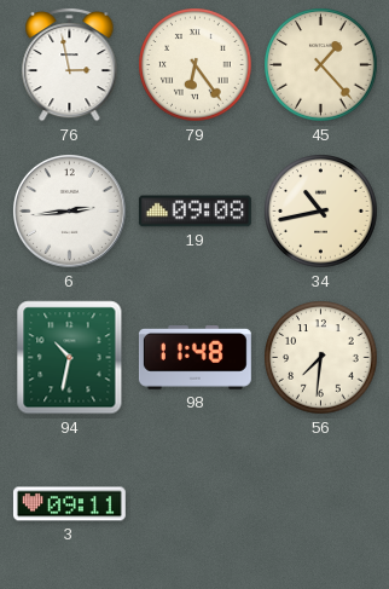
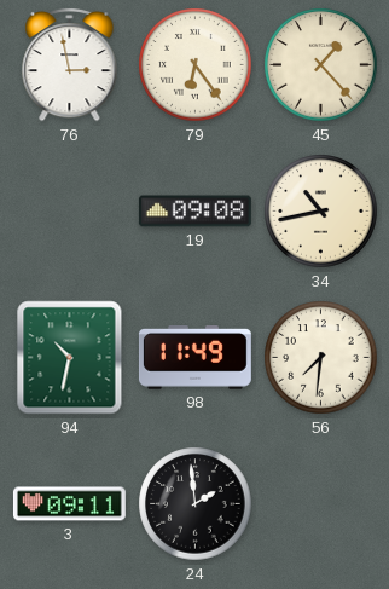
6: 2:44 -> none (70, 212)
98: 11:48 -> 11:49 (194, 358)
24: none -> 1:59 (196, 504)
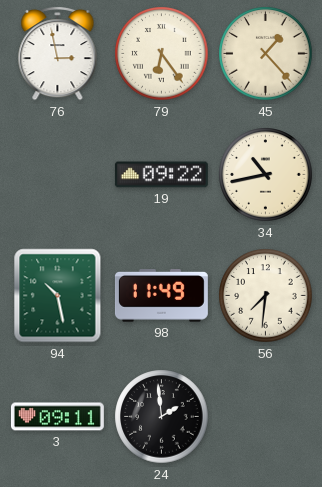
19: 09:08 -> 09:22 (161, 175)
94: 10:32 -> 10:28 (58, 296)
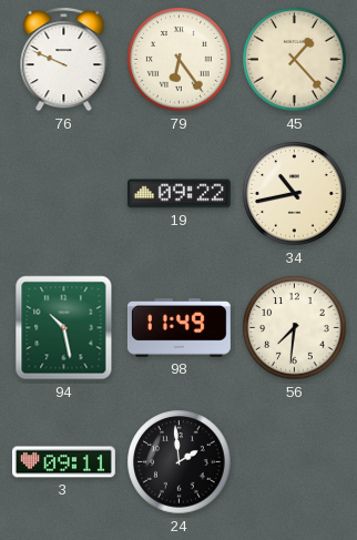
76: 2:58 -> 9:49 (64, 59)
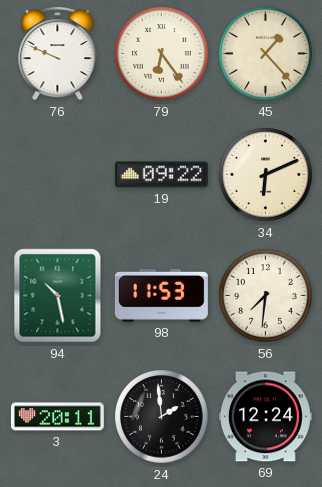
34: 10:43 -> 6:11 (266, 175)
98: 11:49 -> 11:53 (161, 296)
3: 09:11 -> 20:11 (57, 417)
69: none -> 12:24 (265, 417)
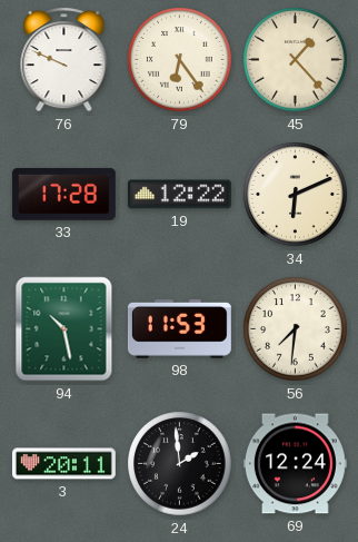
33: none -> 17:28 (63, 194)
19: 09:22 -> 12:22 (179, 195)
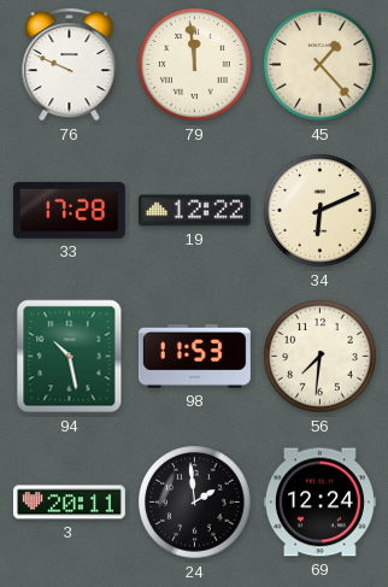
79: 6:24 -> 11:59 (195, 65)
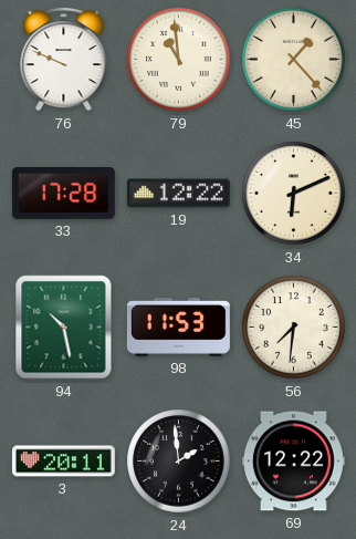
79: 11:59 -> 10:59 (179, 60)
69: 12:24 -> 12:22 (293, 462)
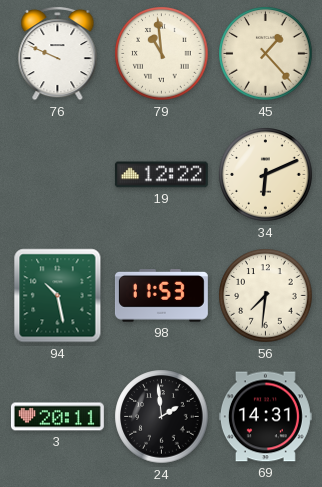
33: 17:28 -> none (63, 193)
69: 12:22 -> 14:31 (265, 417)
